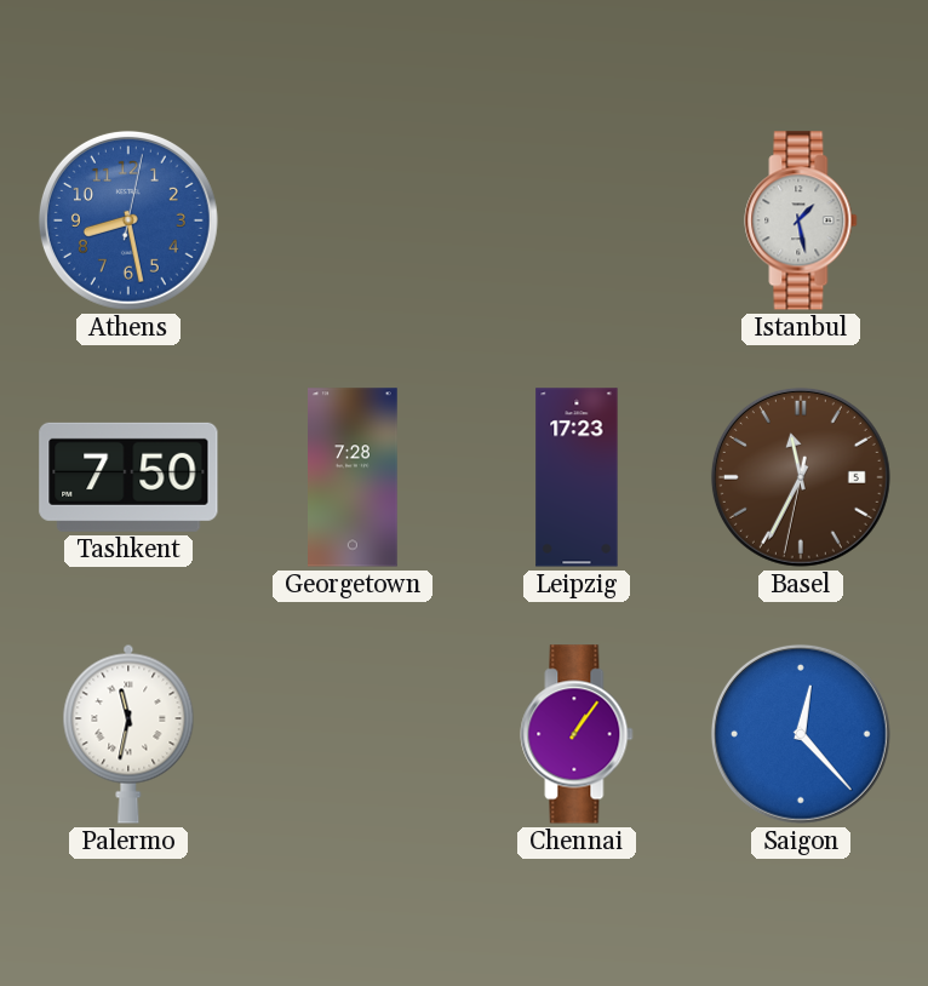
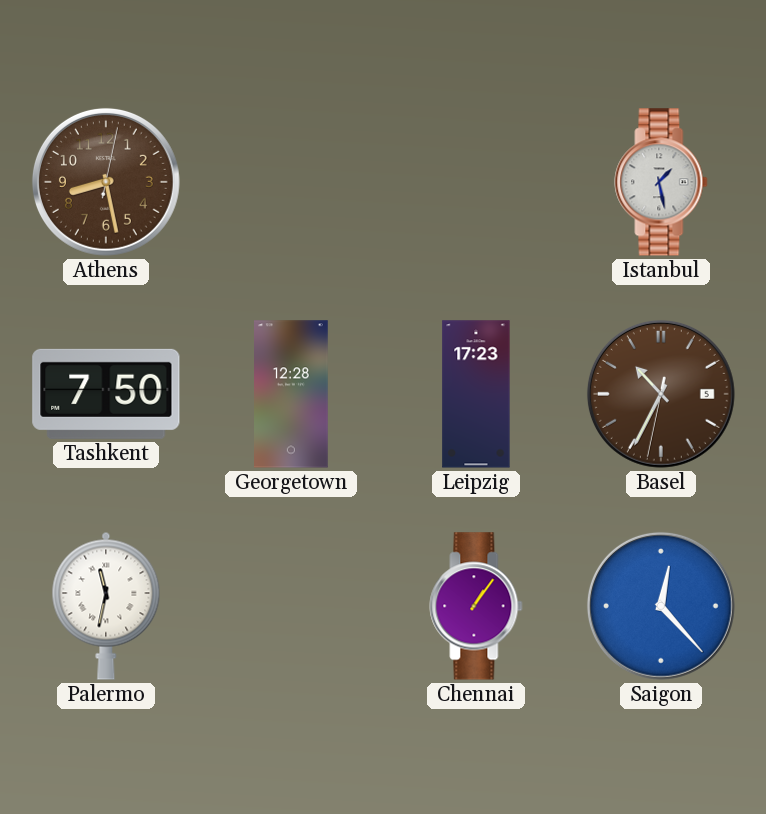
Athens dial: blue -> brown (106, 182)
Georgetown: 7:28 -> 12:28 (292, 394)
Basel: 11:34 -> 10:34 (661, 394)
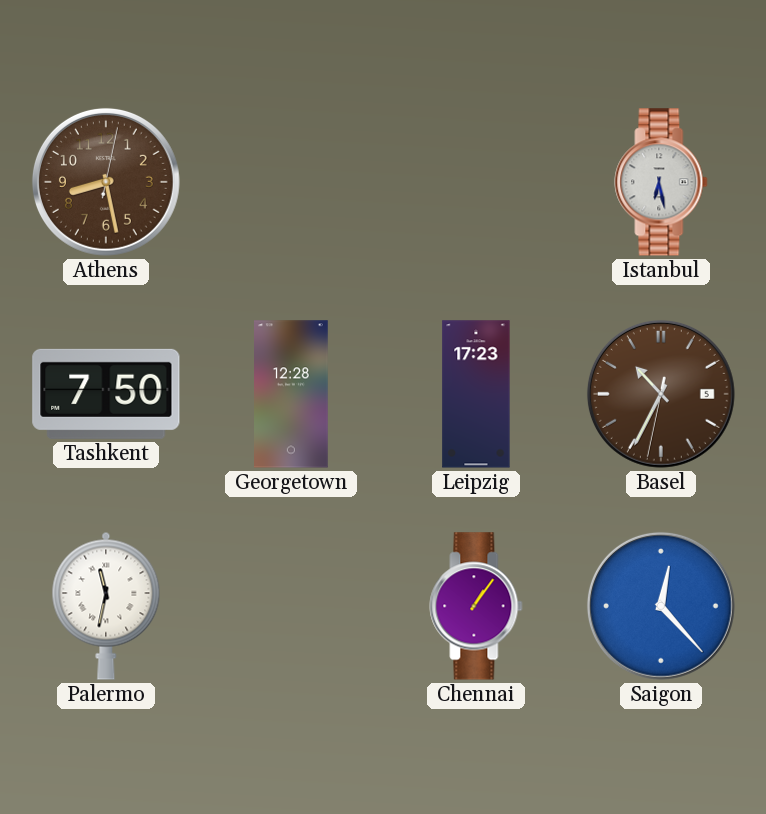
Istanbul: 1:28 -> 6:28 (661, 182)
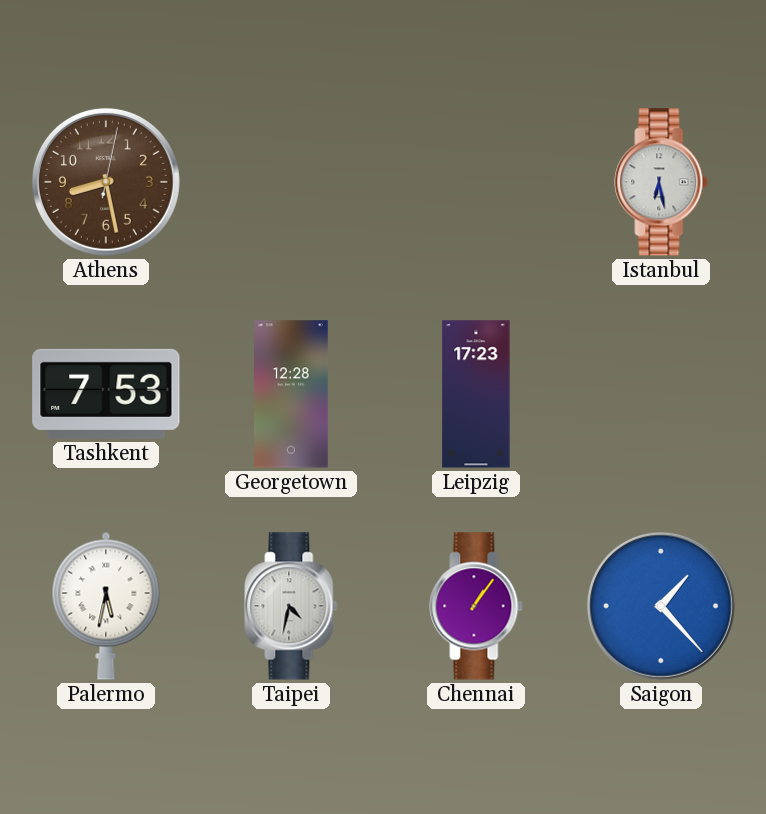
Tashkent: 7:50 -> 7:53 (106, 394)
Basel: 10:34 -> none (661, 394)
Palermo: 11:32 -> 5:32 (106, 606)
Taipei: none -> 4:32 (291, 606)
Saigon: 12:23 -> 1:23 (661, 606)
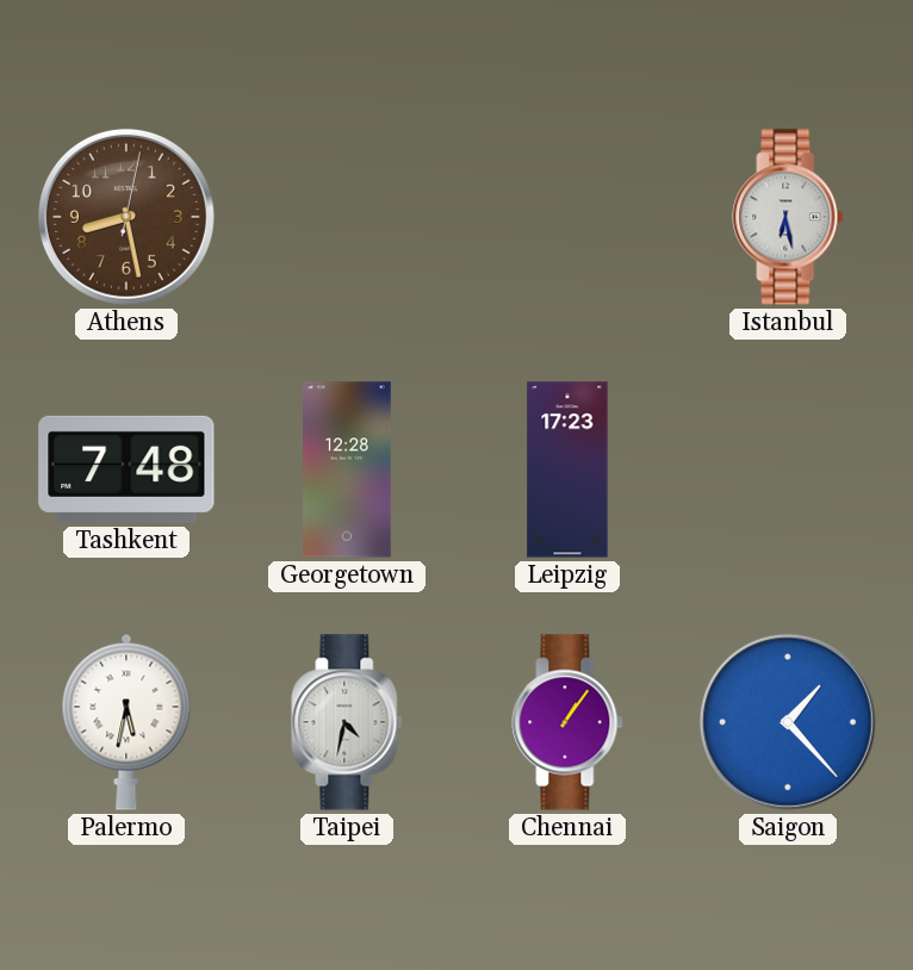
Tashkent: 7:53 -> 7:48 (126, 470)
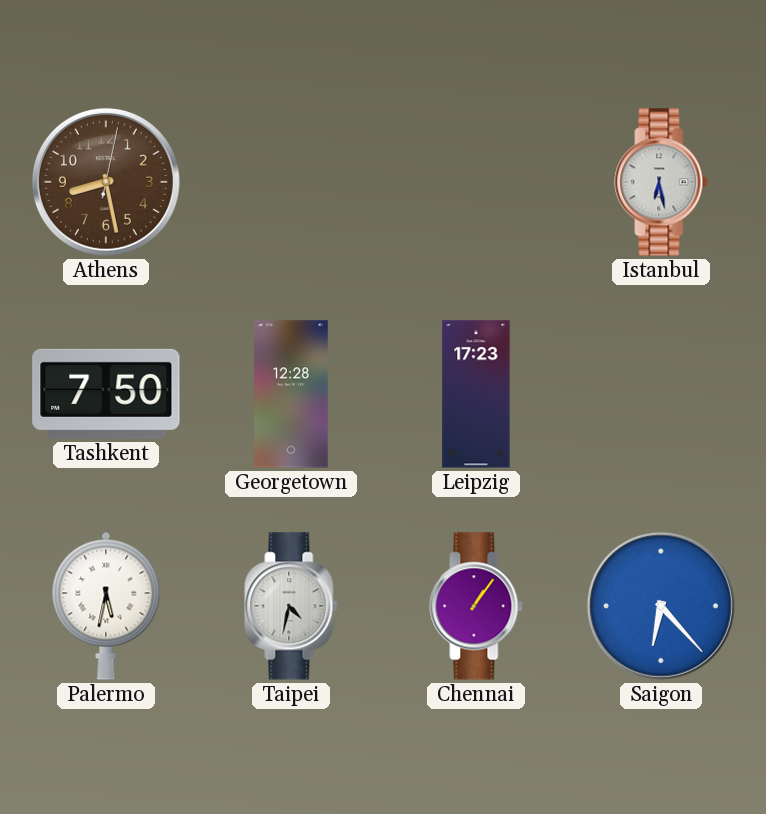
Tashkent: 7:48 -> 7:50 (106, 394)
Saigon: 1:23 -> 6:23 (661, 606)
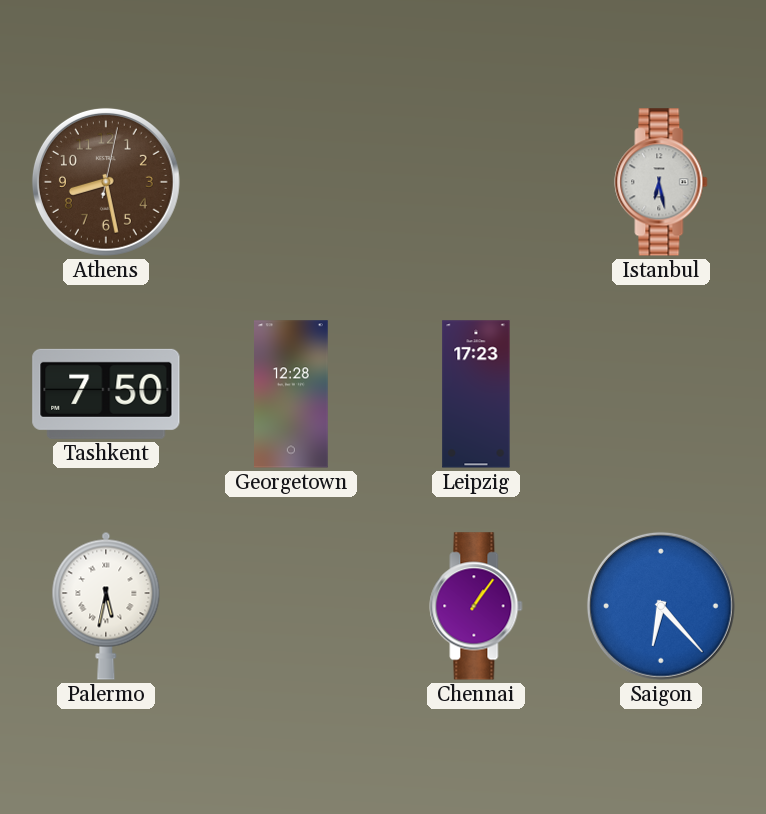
Taipei: 4:32 -> none (291, 606)
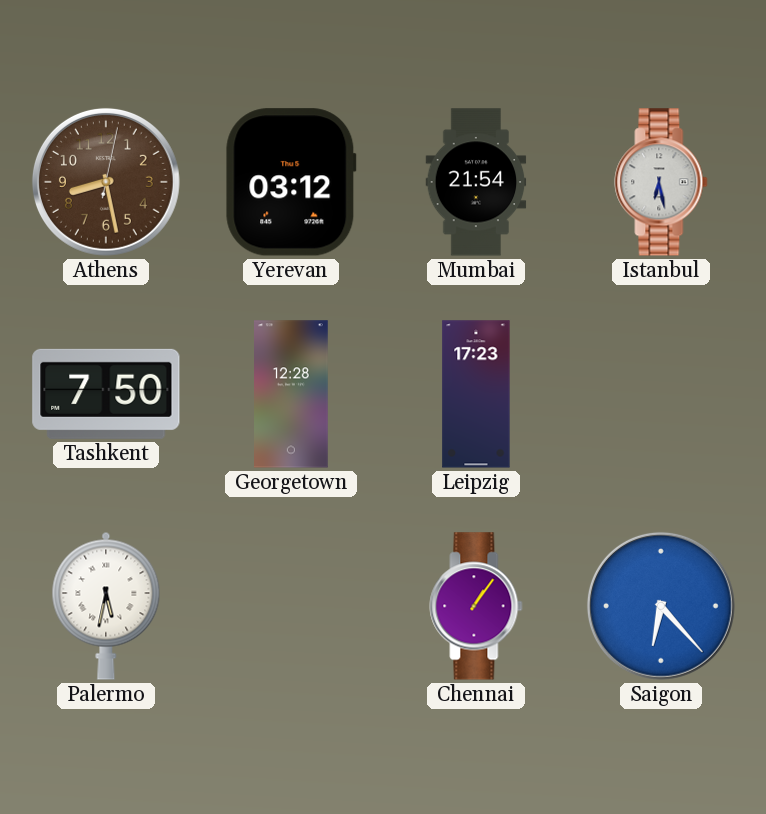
Yerevan: none -> 03:12 (291, 182)
Mumbai: none -> 21:54 (476, 182)
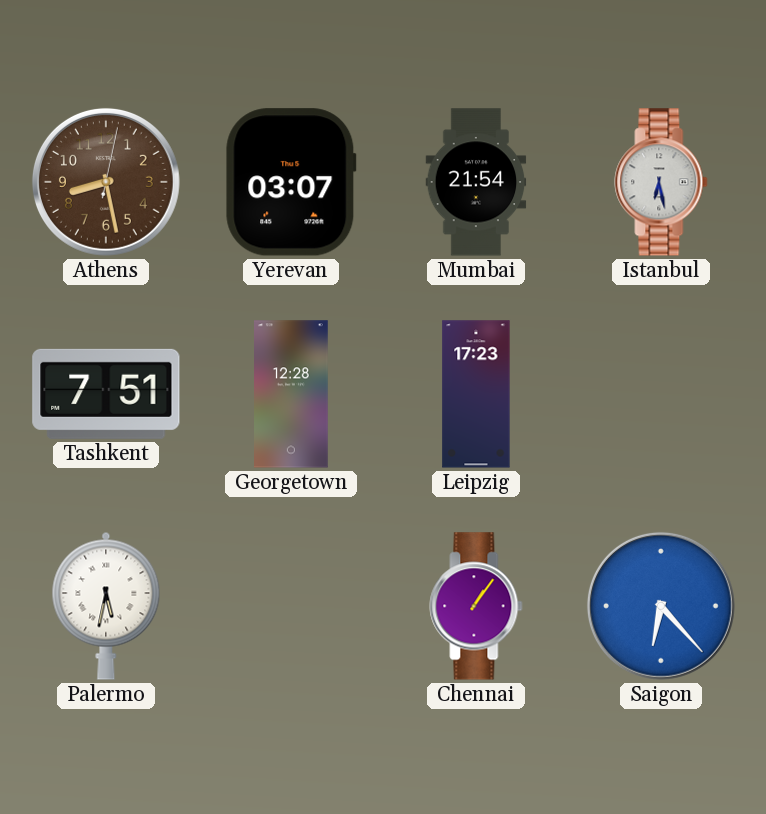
Yerevan: 03:12 -> 03:07 (291, 182)
Tashkent: 7:50 -> 7:51 (106, 394)
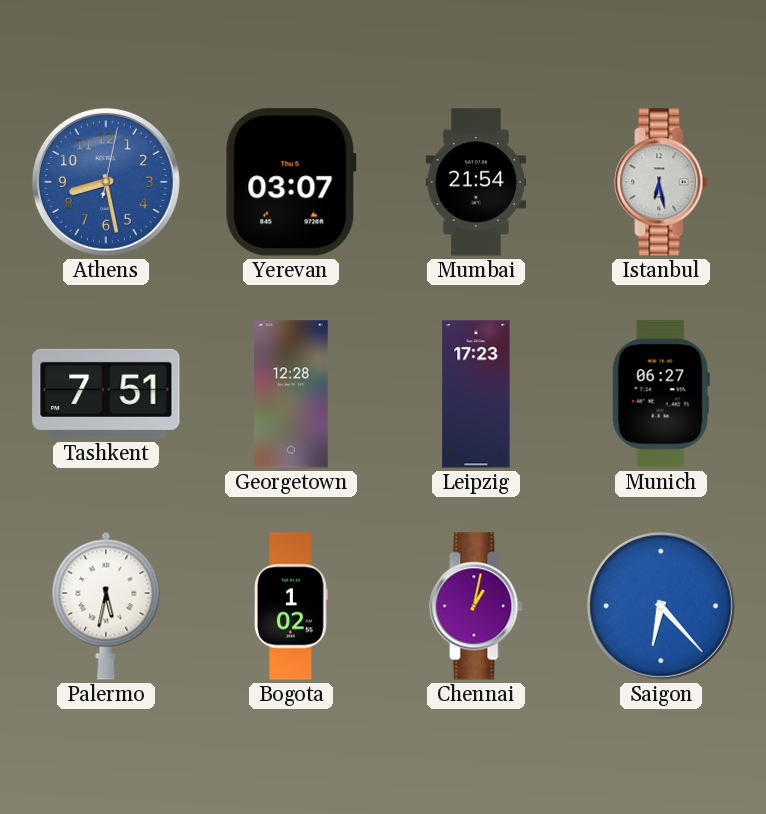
Athens dial: brown -> blue (106, 182)
Munich: none -> 06:27 (661, 394)
Bogota: none -> 1:02 (291, 606)
Chennai: 1:06 -> 1:02 (476, 606)
